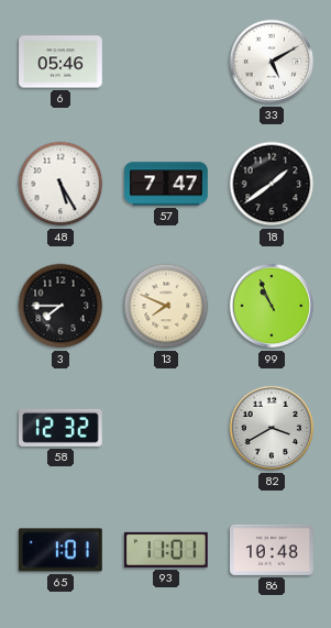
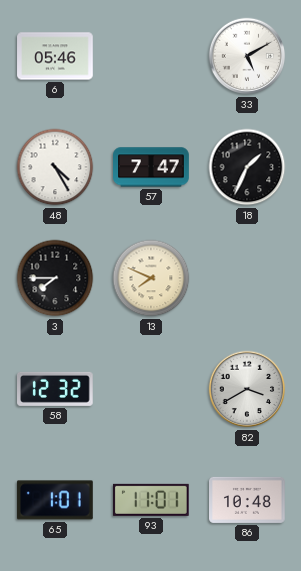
48: 5:25 -> 4:25 (55, 167)
18: 1:39 -> 1:34 (247, 167)
99: 10:56 -> none (272, 306)
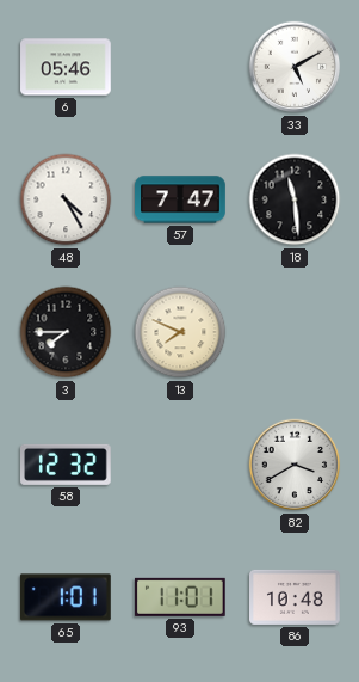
18: 1:34 -> 11:29 (295, 199)
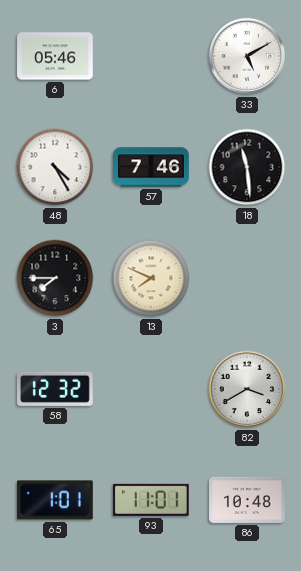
57: 7:47 -> 7:46 (151, 167)
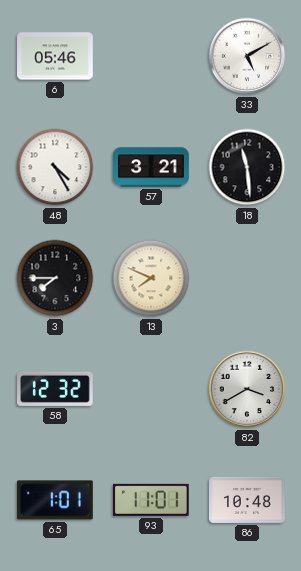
57: 7:46 -> 3:21 (151, 167)
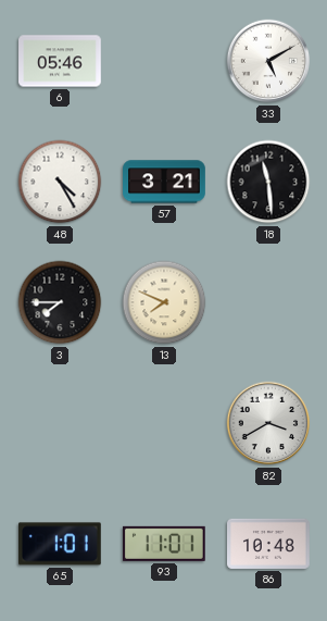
58: 12:32 -> none (56, 389)
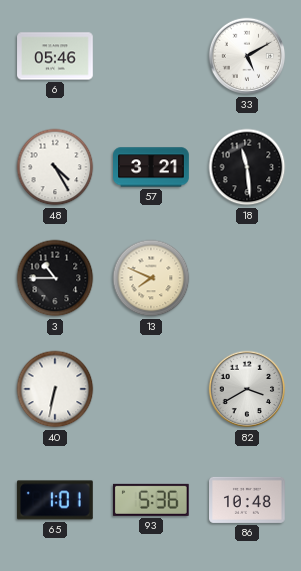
3: 7:45 -> 10:45 (55, 278)
40: none -> 6:32 (55, 389)
93: 11:01 -> 5:36 (151, 500)
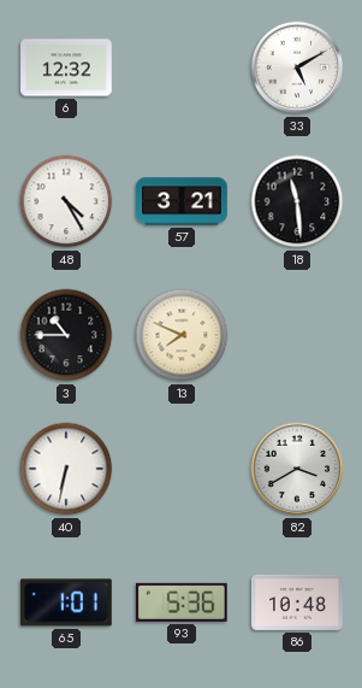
6: 05:46 -> 12:32 (66, 67)
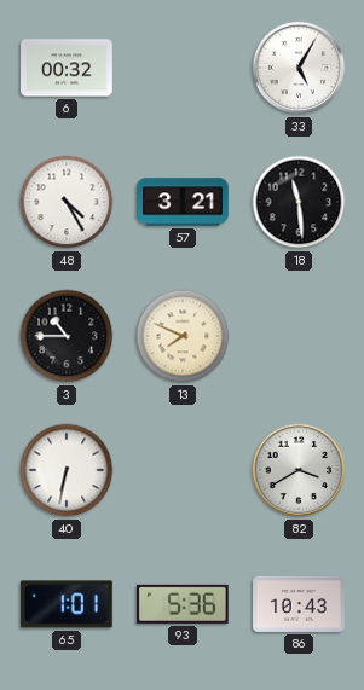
6: 12:32 -> 00:32 (67, 68)
33: 5:10 -> 5:05 (299, 68)
86: 10:48 -> 10:43 (300, 604)
